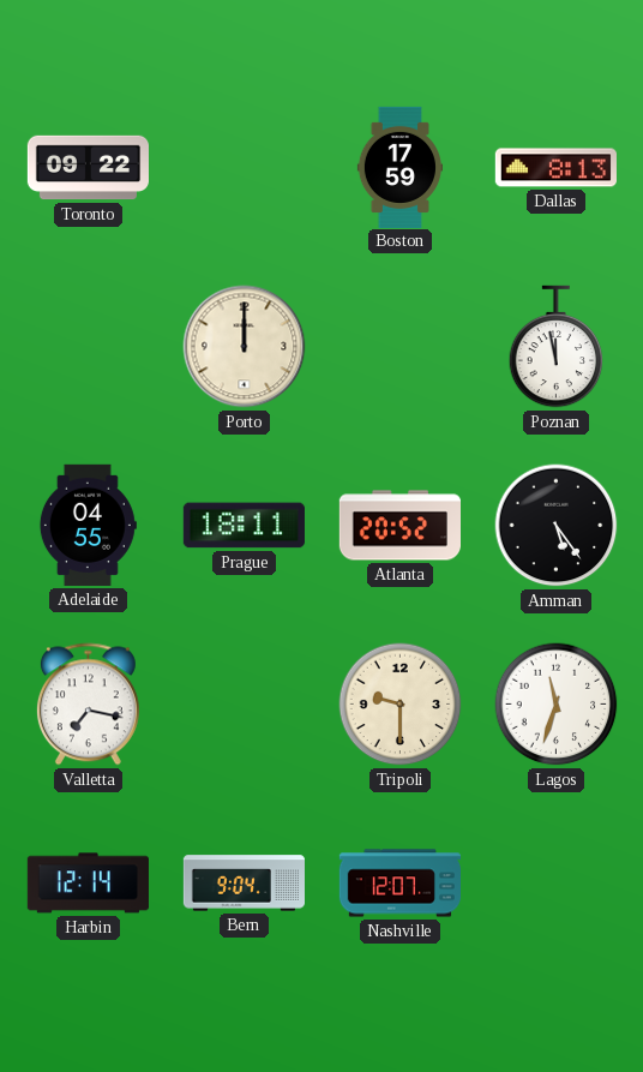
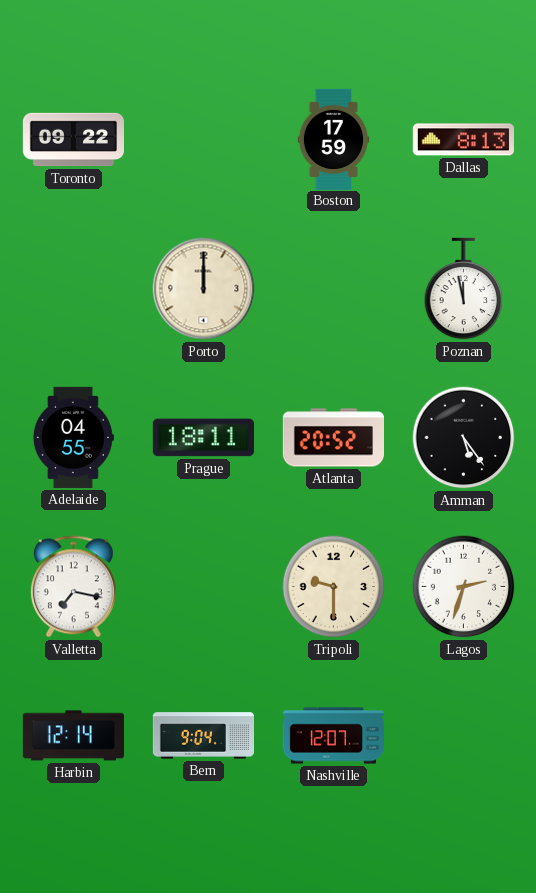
Lagos: 11:33 -> 2:33 (464, 587)
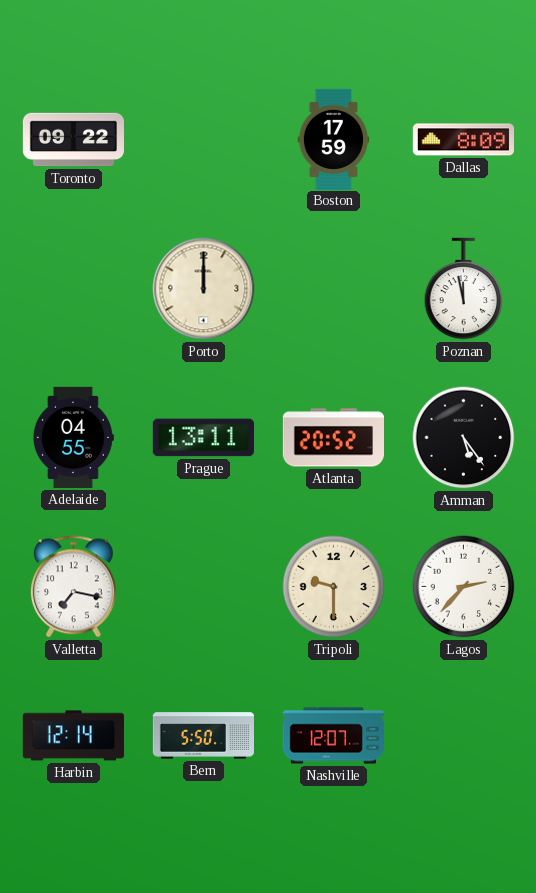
Dallas: 8:13 -> 8:09 (463, 140)
Prague: 18:11 -> 13:11 (203, 438)
Lagos: 2:33 -> 2:37 (464, 587)
Bern: 9:04 -> 5:50 (203, 736)
